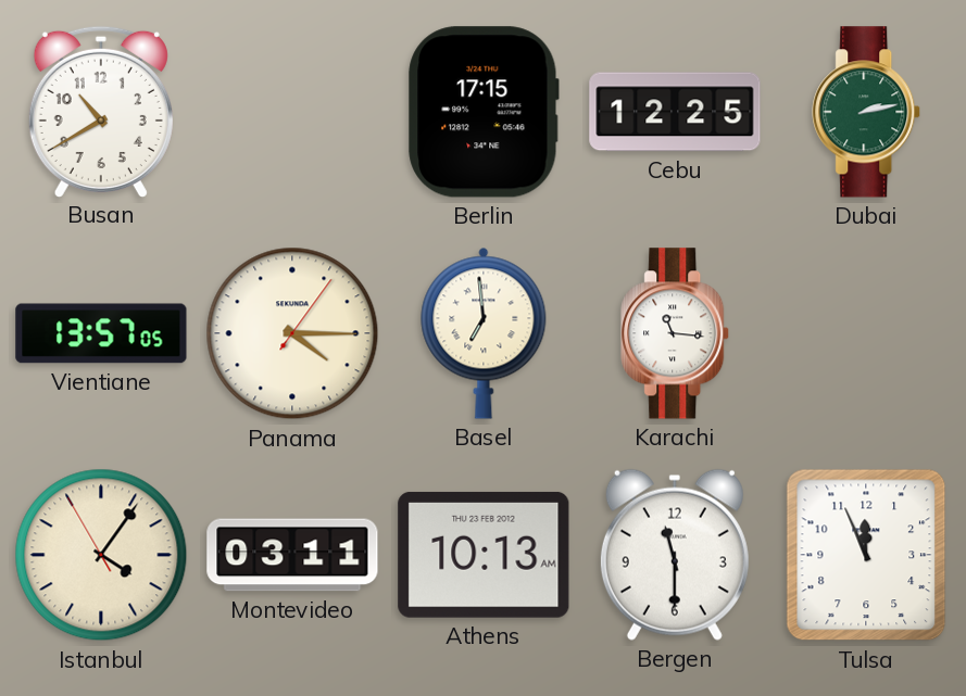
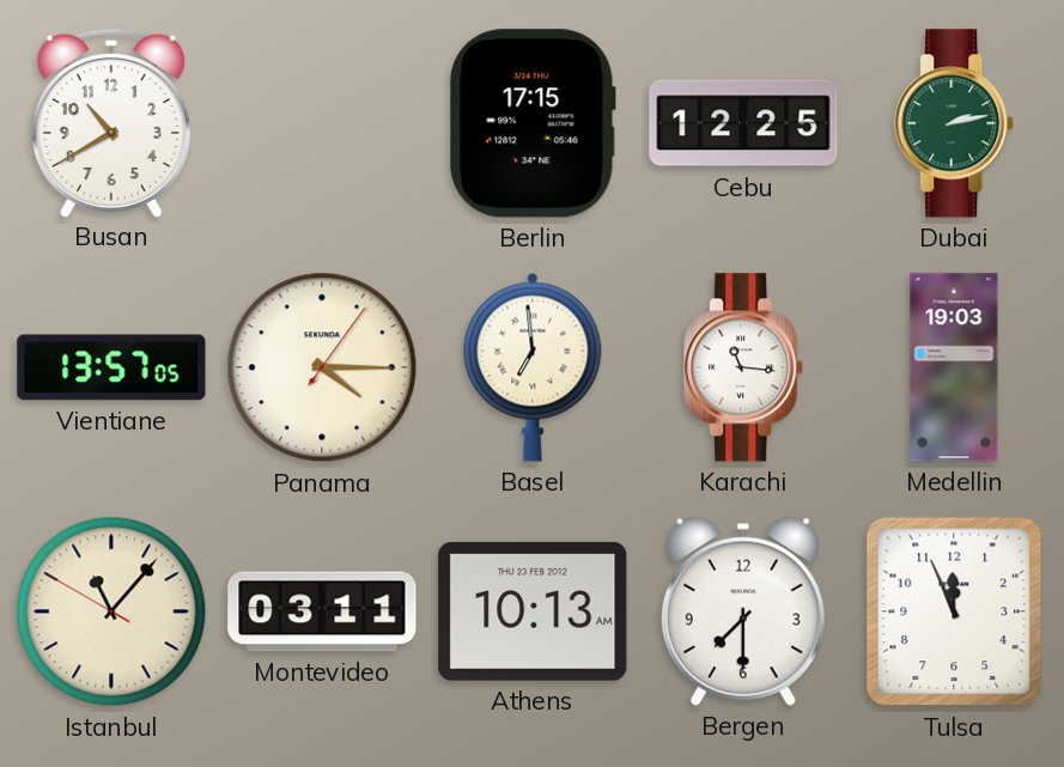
Medellin: none -> 19:03 (954, 367)
Istanbul: 4:05 -> 11:06 (111, 611)
Bergen: 11:30 -> 7:30 (743, 611)
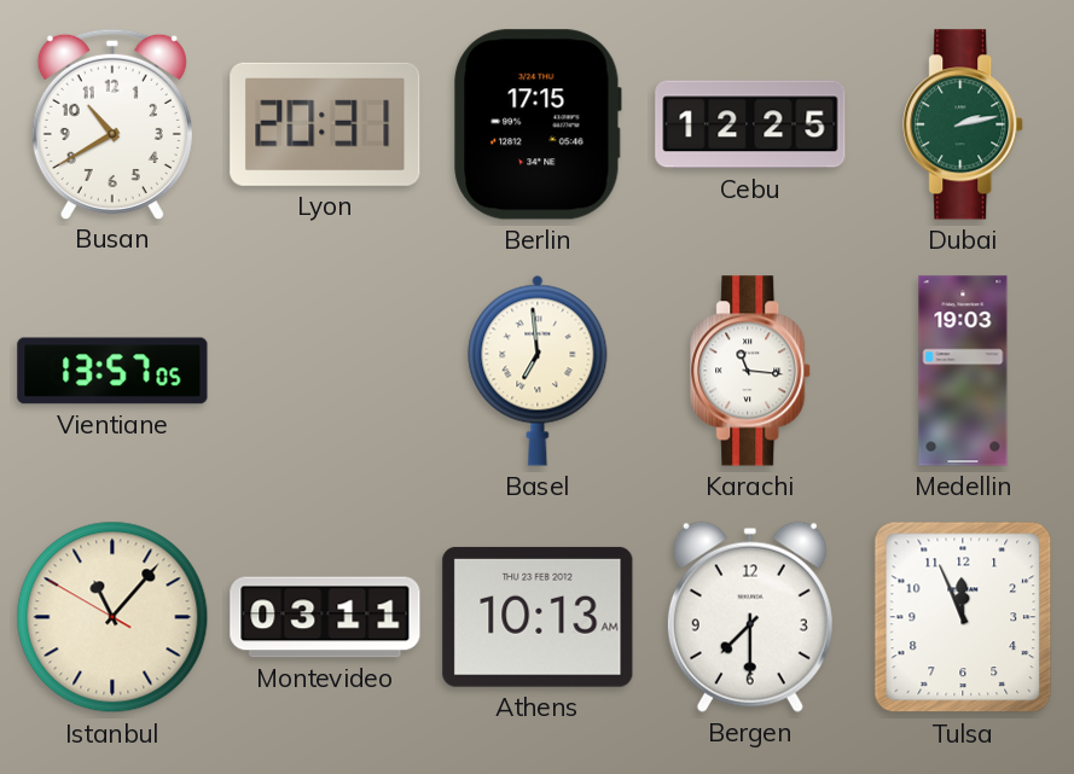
Lyon: none -> 20:31 (325, 124)
Panama: 4:15 -> none (322, 367)
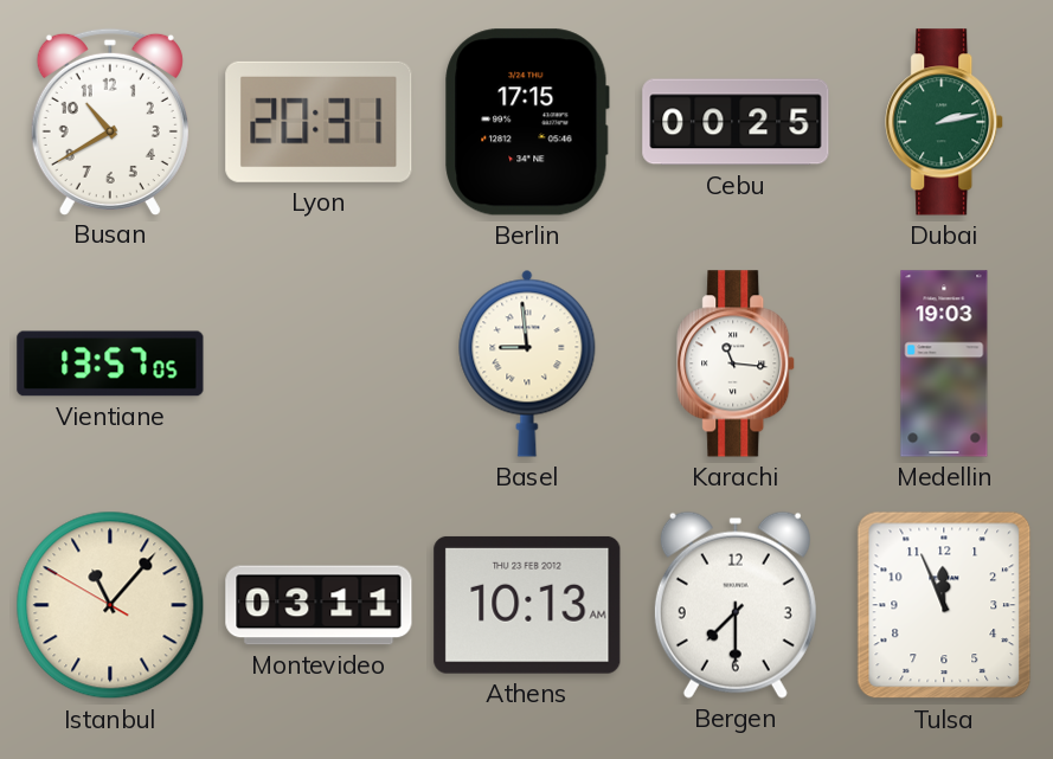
Cebu: 12:25 -> 00:25 (736, 122)
Basel: 6:59 -> 8:59 (527, 364)
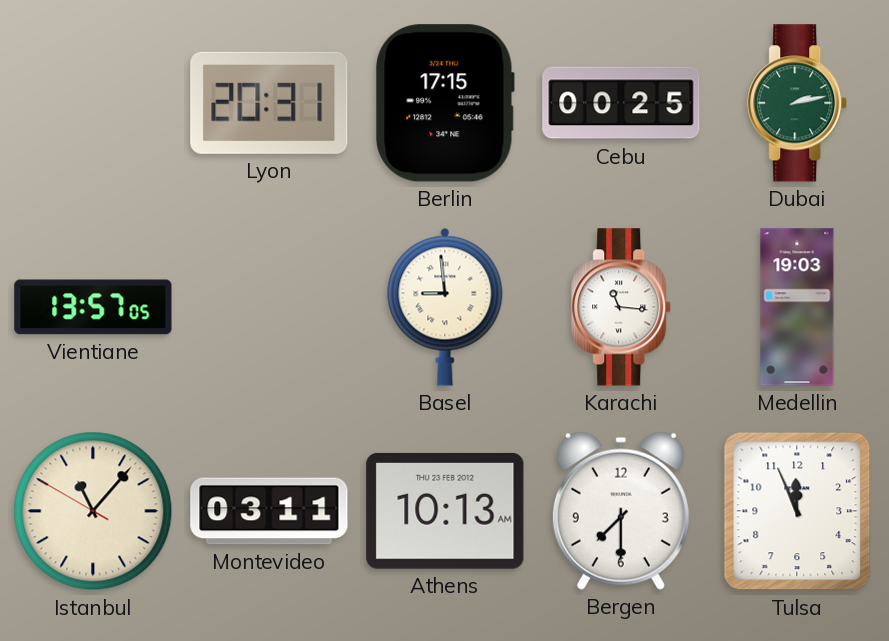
Busan: 10:40 -> none (110, 121)
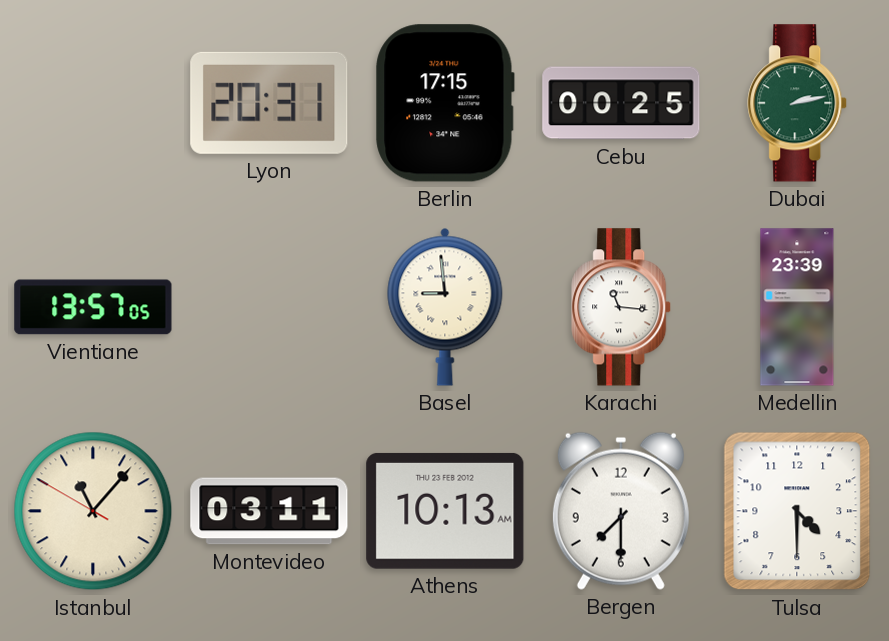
Medellin: 19:03 -> 23:39 (797, 307)
Tulsa: 11:56 -> 4:30 (797, 511)
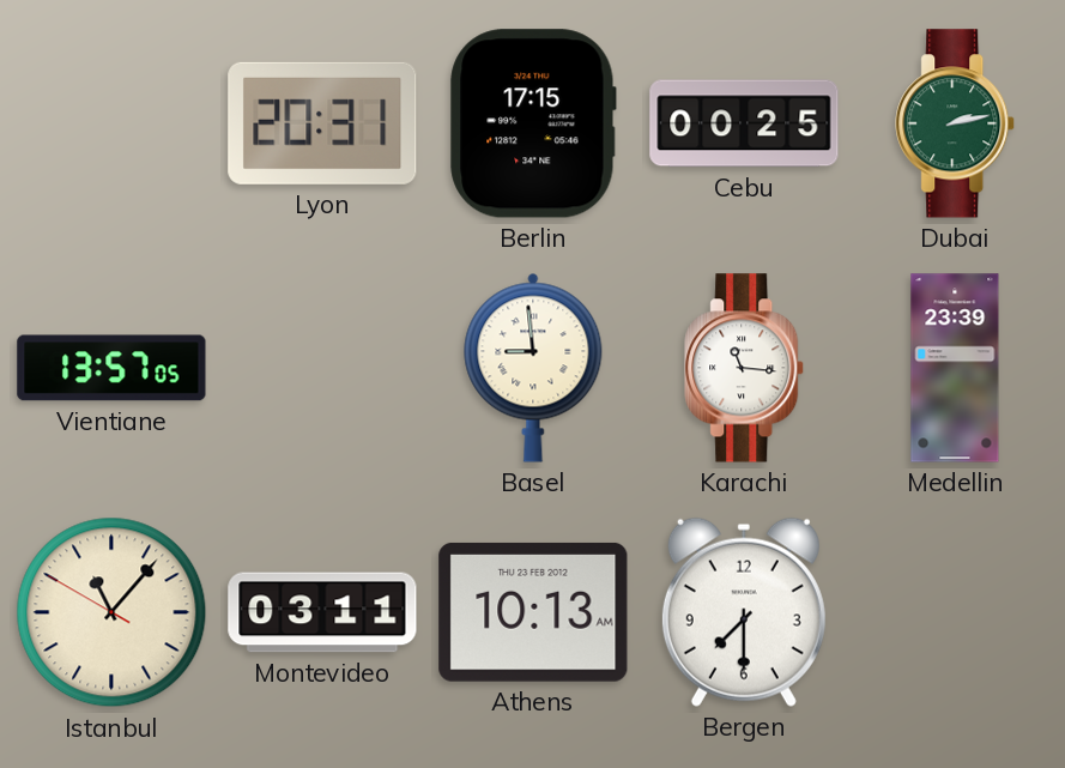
Tulsa: 4:30 -> none (797, 511)
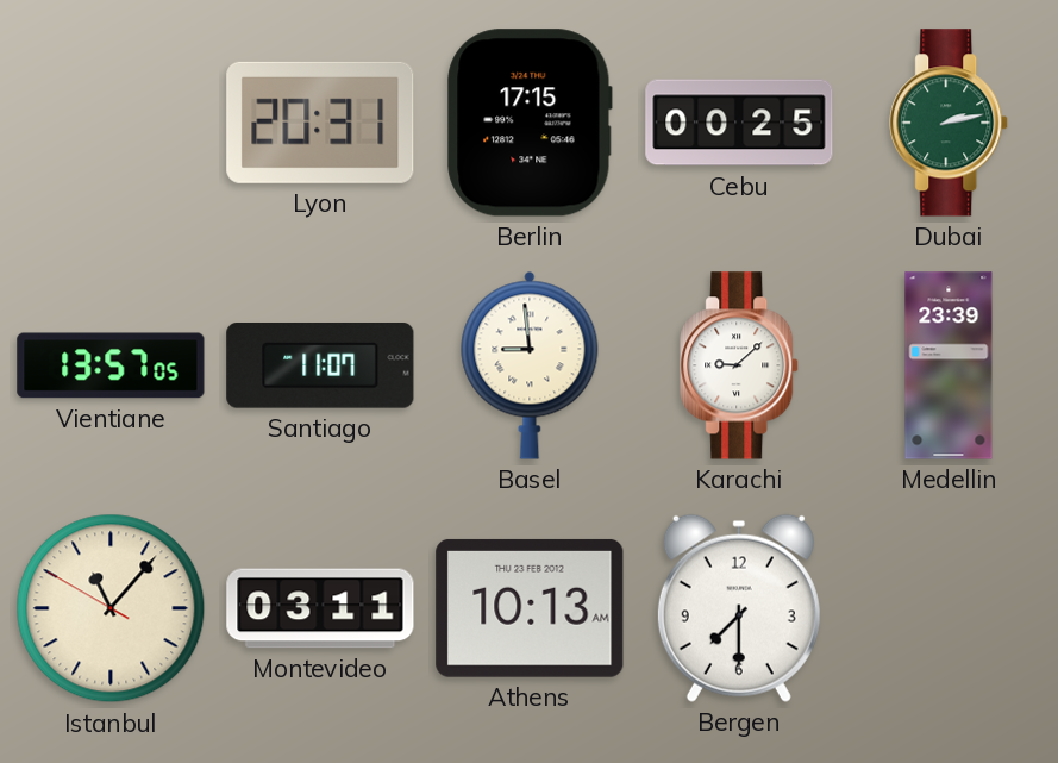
Santiago: none -> 11:07 (320, 365)
Karachi: 11:16 -> 9:08 (740, 365)
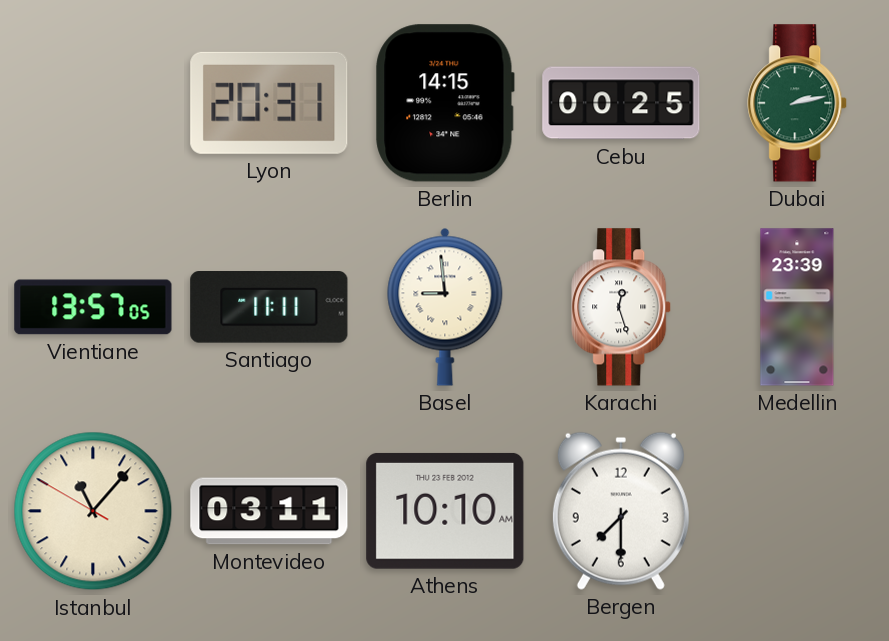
Berlin: 17:15 -> 14:15 (445, 103)
Santiago: 11:07 -> 11:11 (269, 307)
Karachi: 9:08 -> 12:27 (622, 307)
Athens: 10:13 -> 10:10 (445, 511)
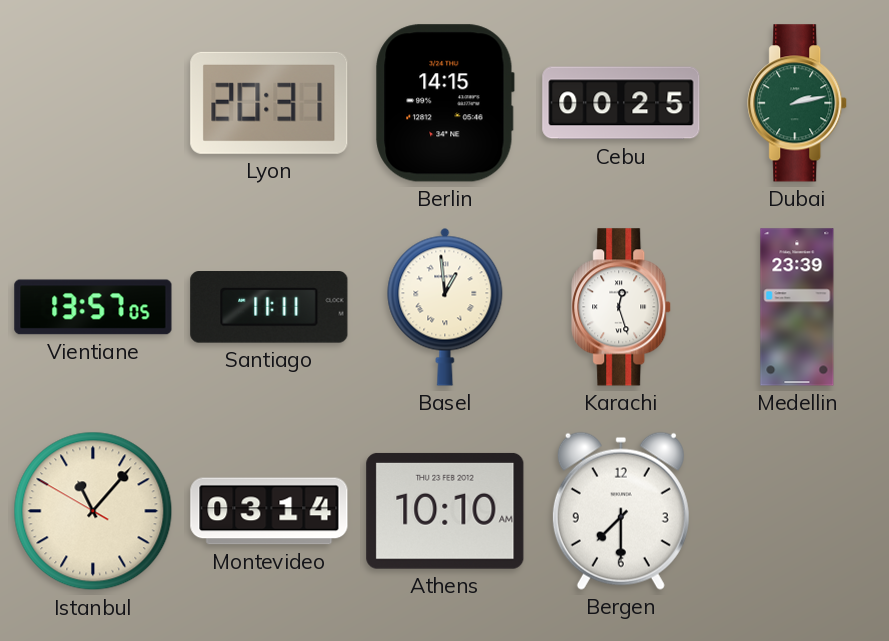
Basel: 8:59 -> 12:59 (445, 307)
Montevideo: 03:11 -> 03:14 (269, 511)
